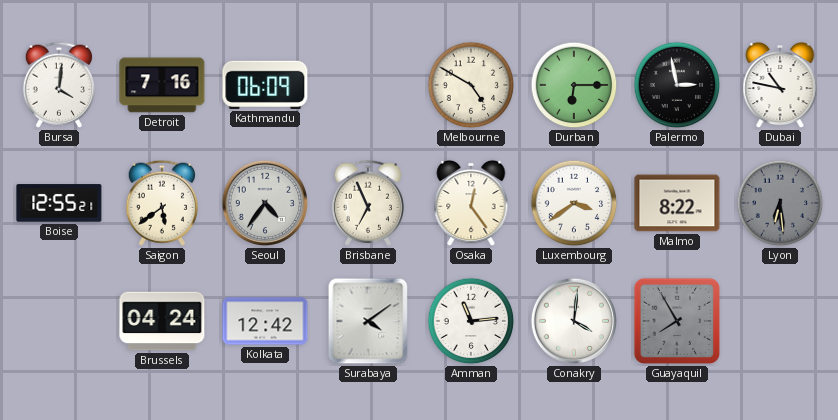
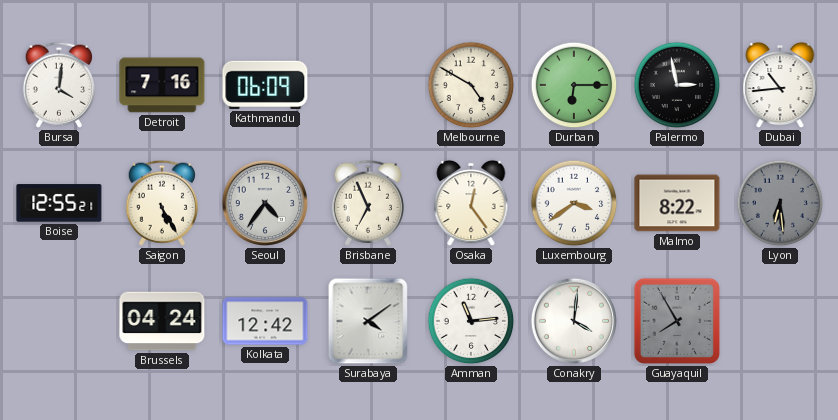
Dubai: 10:47 -> 10:44 (780, 85)
Saigon: 5:39 -> 5:25 (161, 203)
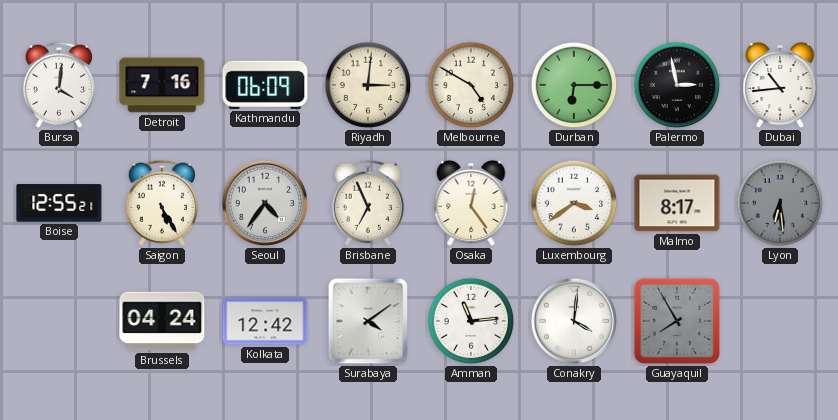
Riyadh: none -> 3:01 (368, 85)
Malmo: 8:22 -> 8:17 (677, 203)
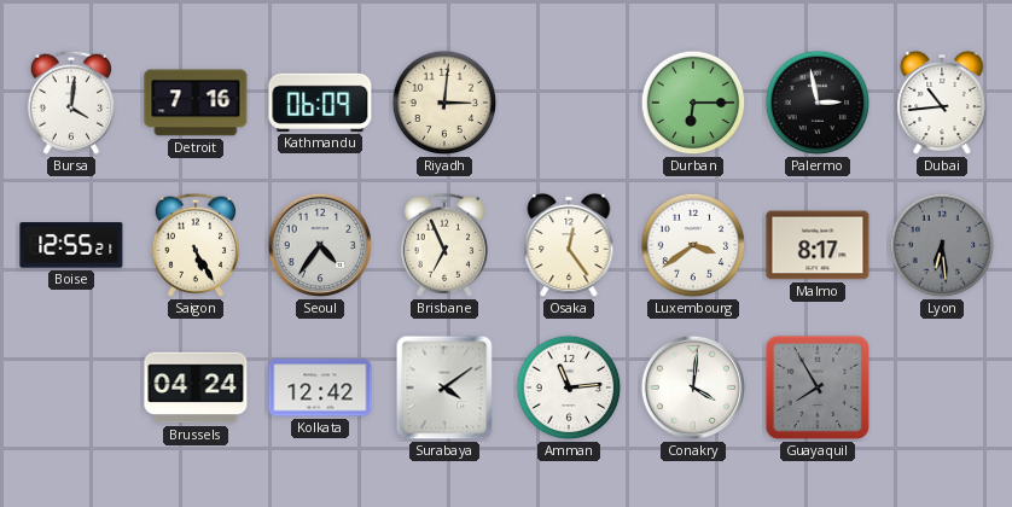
Melbourne: 4:50 -> none (471, 85)
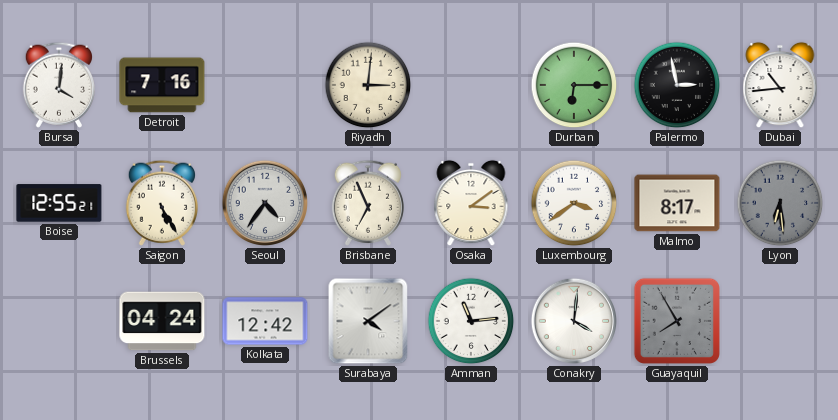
Kathmandu: 06:09 -> none (320, 103)
Osaka: 12:24 -> 3:09 (471, 203)
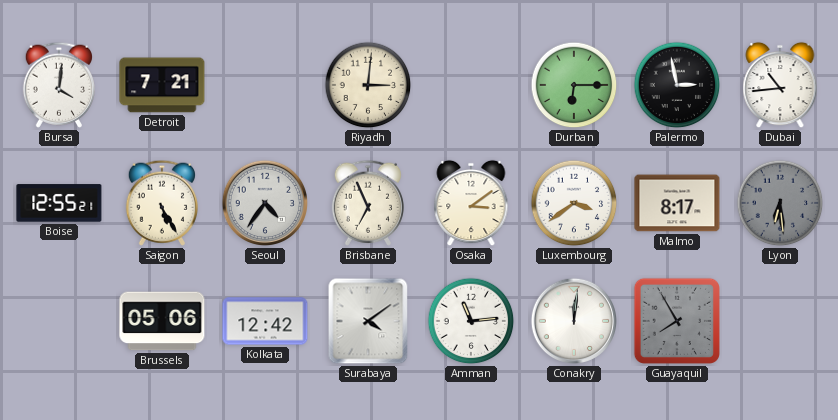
Detroit: 7:16 -> 7:21 (162, 85)
Brussels: 04:24 -> 05:06 (162, 321)
Conakry: 4:01 -> 12:01 (574, 321)
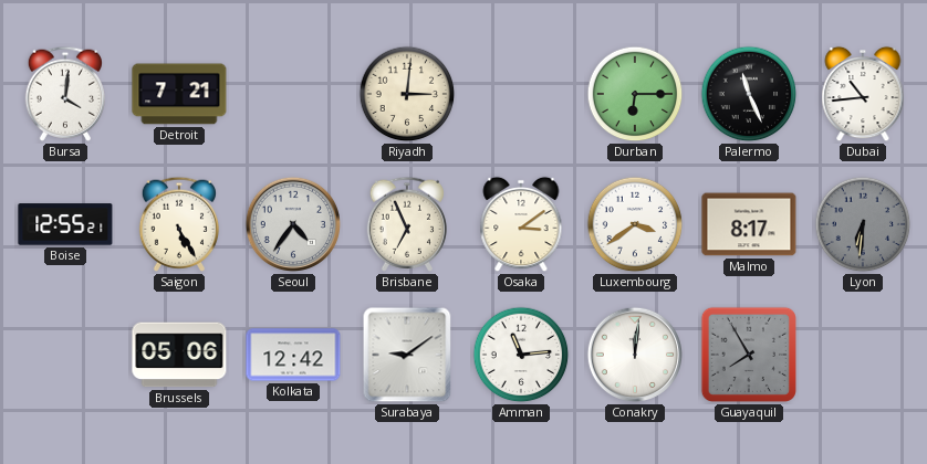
Palermo: 2:58 -> 11:26 (749, 94)
Lyon: 6:29 -> 6:31 (863, 224)
Surabaya: 4:09 -> 9:09 (407, 355)
